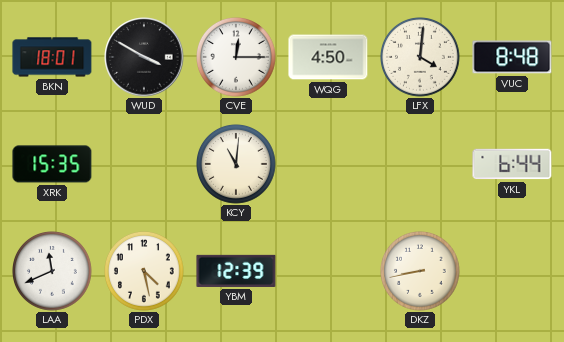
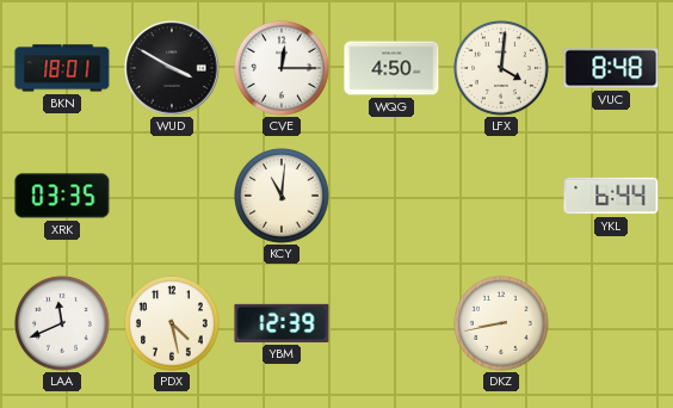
XRK: 15:35 -> 03:35 (62, 196)
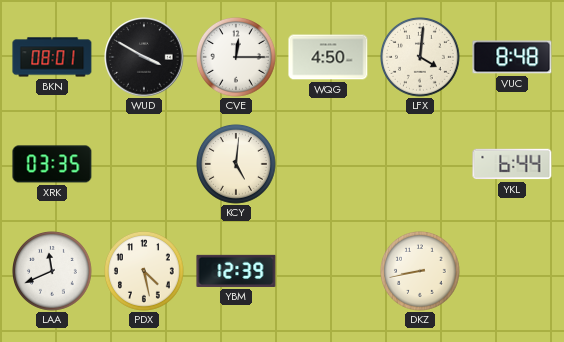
BKN: 18:01 -> 08:01 (52, 57)
KCY: 11:01 -> 5:01 (237, 165)
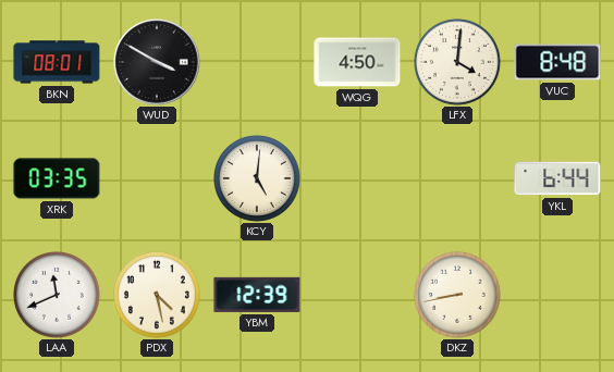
CVE: 12:15 -> none (237, 58)
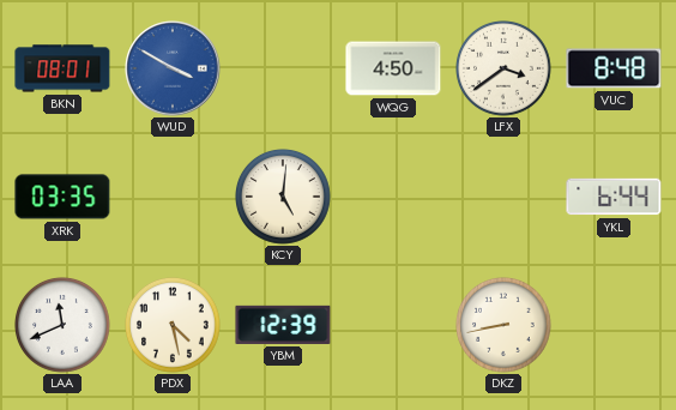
WUD dial: black -> blue (173, 68)
LFX: 4:01 -> 3:39 (505, 70)
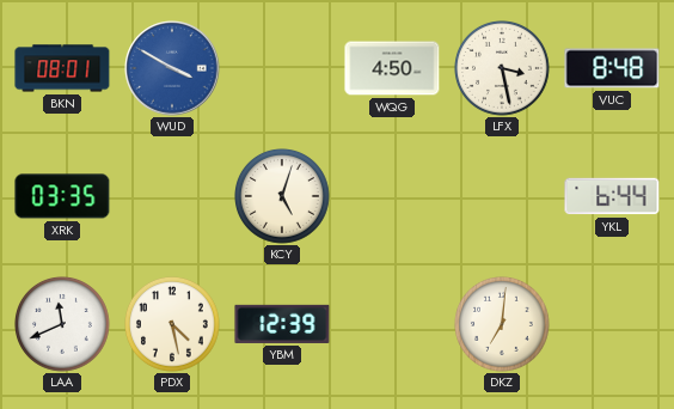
LFX: 3:39 -> 3:28 (503, 69)
KCY: 5:01 -> 5:03 (283, 197)
DKZ: 8:43 -> 7:01 (503, 325)
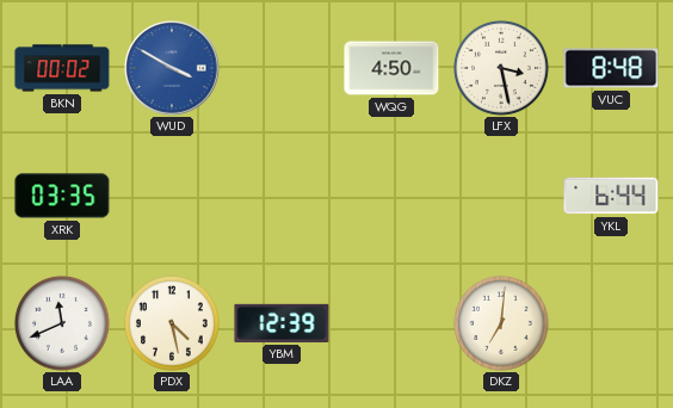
BKN: 08:01 -> 00:02 (62, 68)
KCY: 5:03 -> none (283, 197)
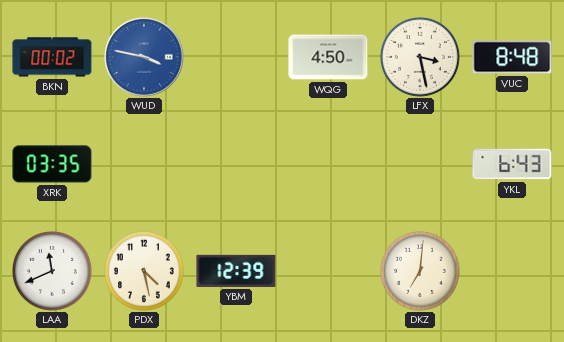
WUD: 3:50 -> 3:47 (144, 57)
YKL: 6:44 -> 6:43 (512, 164)
